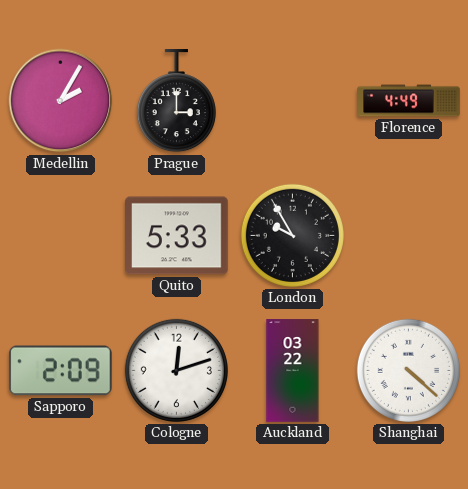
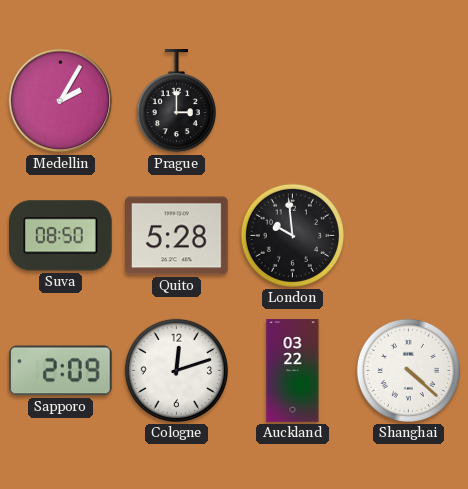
Florence: 4:49 -> none (409, 101)
Suva: none -> 08:50 (61, 236)
Quito: 5:33 -> 5:28 (177, 236)
London: 9:55 -> 9:59 (292, 235)
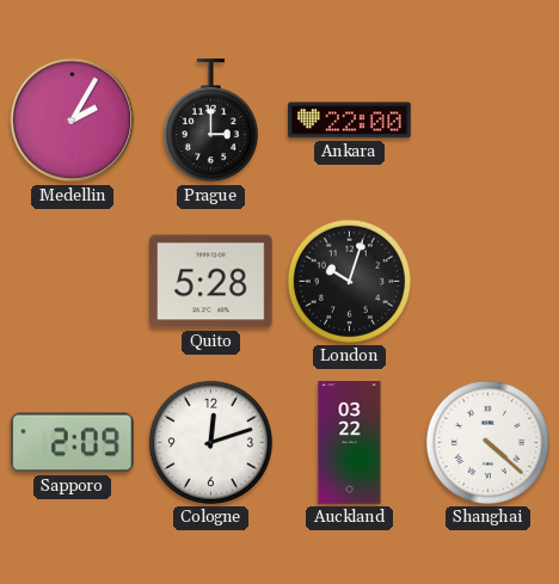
Ankara: none -> 22:00 (350, 121)
Suva: 08:50 -> none (61, 236)
London: 9:59 -> 10:03 (349, 281)
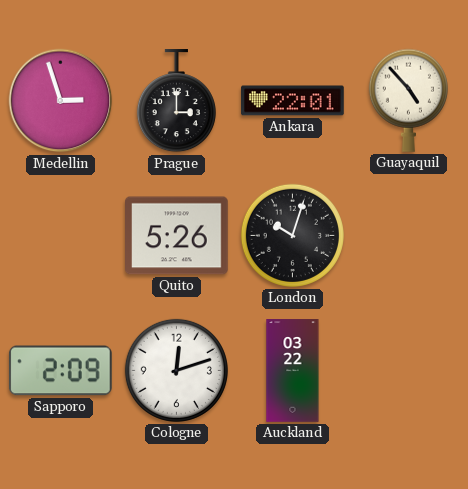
Medellin: 2:05 -> 2:57 (61, 101)
Ankara: 22:00 -> 22:01 (293, 101)
Guayaquil: none -> 4:53 (408, 100)
Quito: 5:28 -> 5:26 (177, 236)
Shanghai: 4:22 -> none (487, 442)
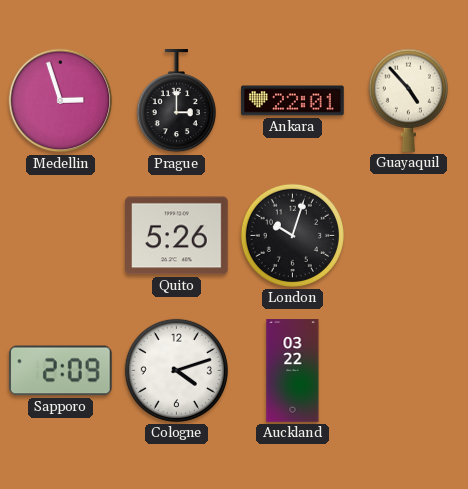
Cologne: 12:12 -> 4:12 (176, 370)
